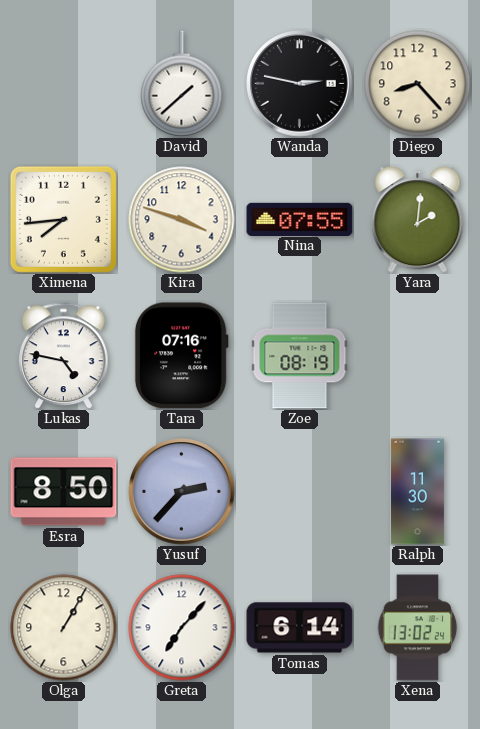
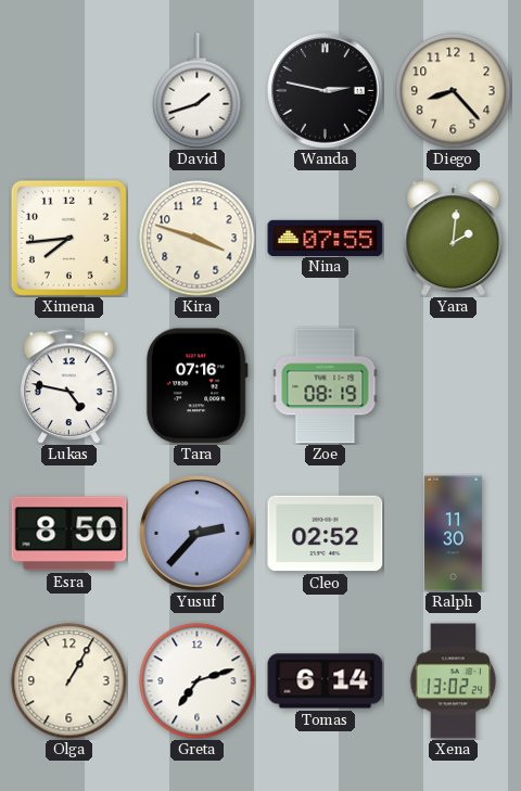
David: 1:38 -> 1:42 (198, 91)
Cleo: none -> 02:52 (326, 534)
Greta: 7:07 -> 7:12 (198, 681)
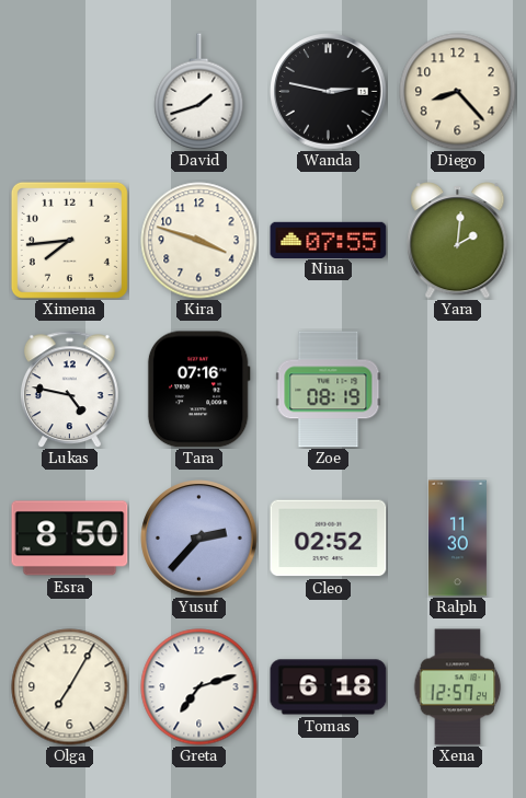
Olga: 1:05 -> 7:05 (70, 687)
Tomas: 6:14 -> 6:18 (329, 687)
Xena: 13:02 -> 12:57 (458, 687)
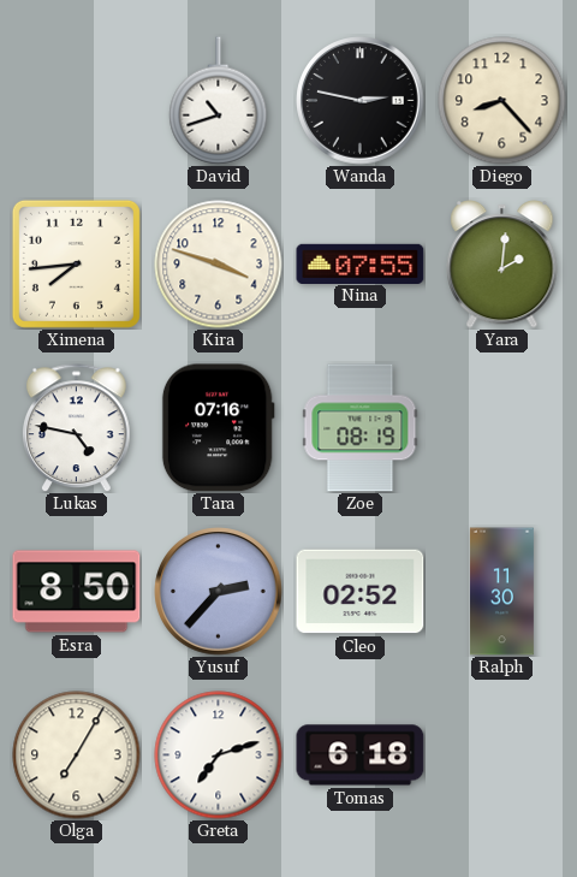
David: 1:42 -> 10:42 (219, 101)
Xena: 12:57 -> none (458, 687)
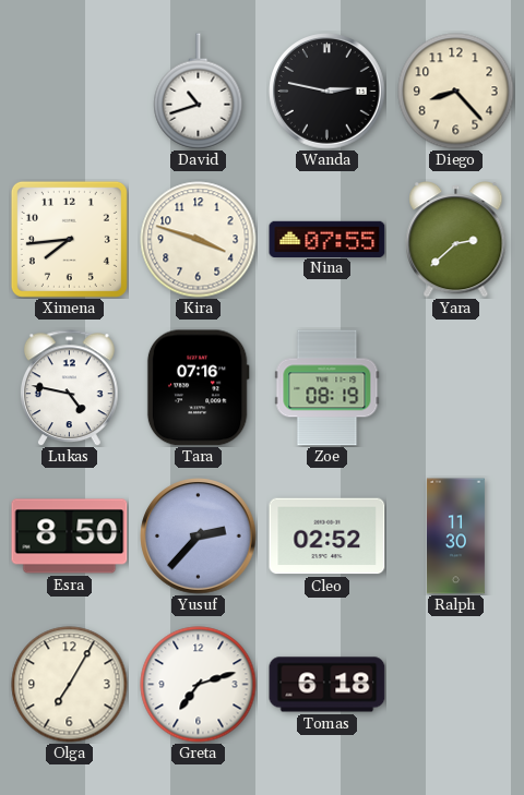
Yara: 2:01 -> 2:38 (456, 240)
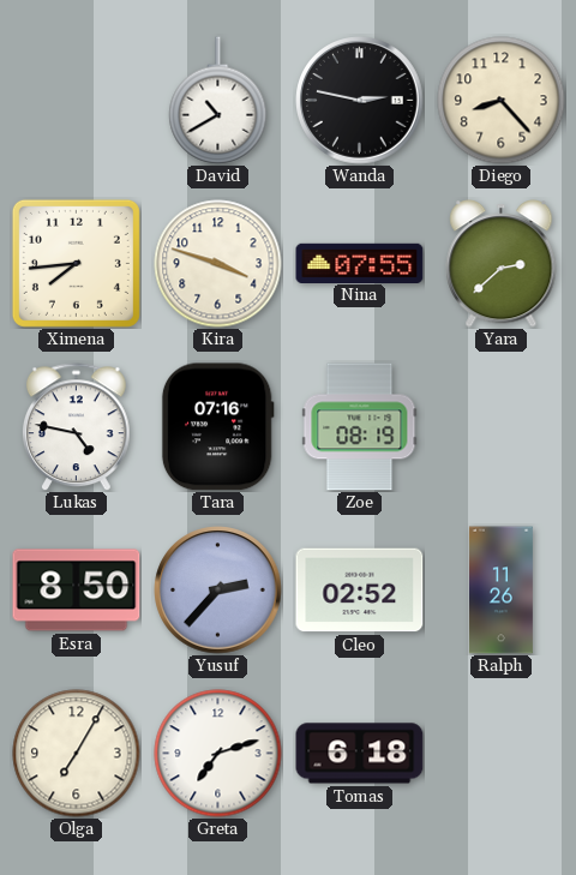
David: 10:42 -> 10:40 (218, 101)
Ralph: 11:30 -> 11:26 (500, 591)
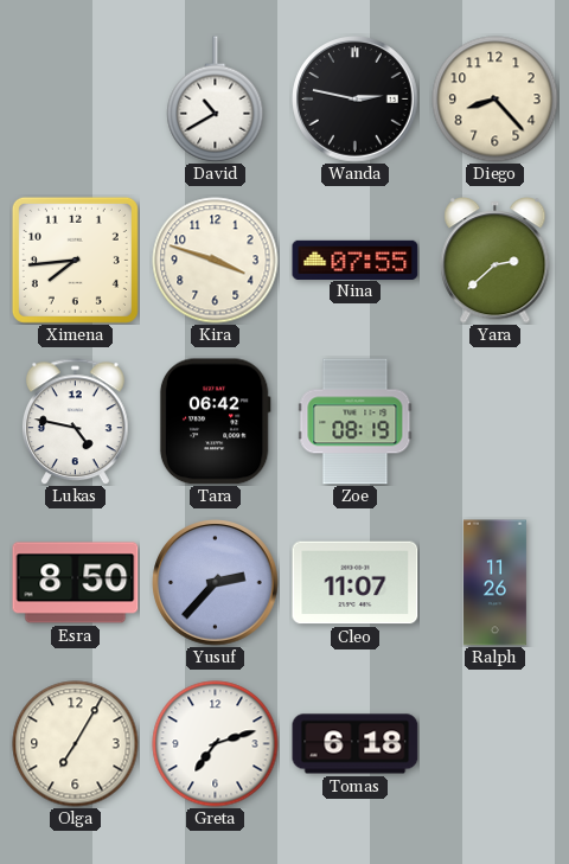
Tara: 07:16 -> 06:42 (215, 422)
Cleo: 02:52 -> 11:07 (356, 583)
